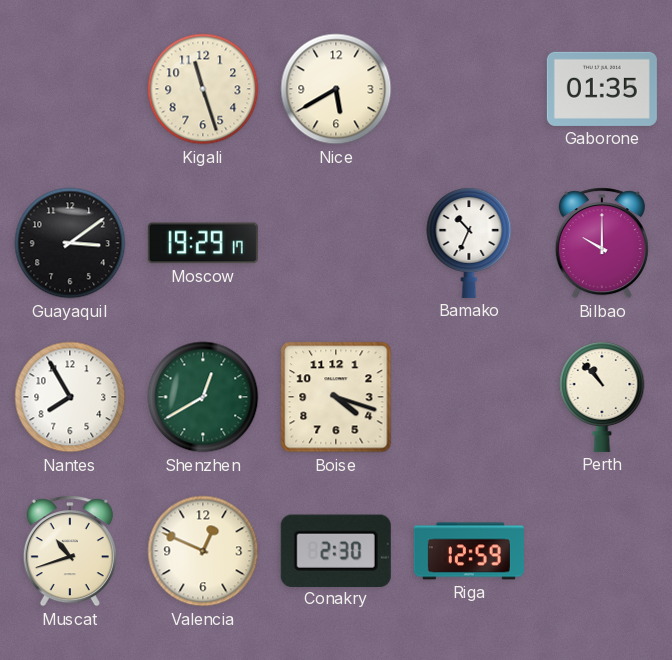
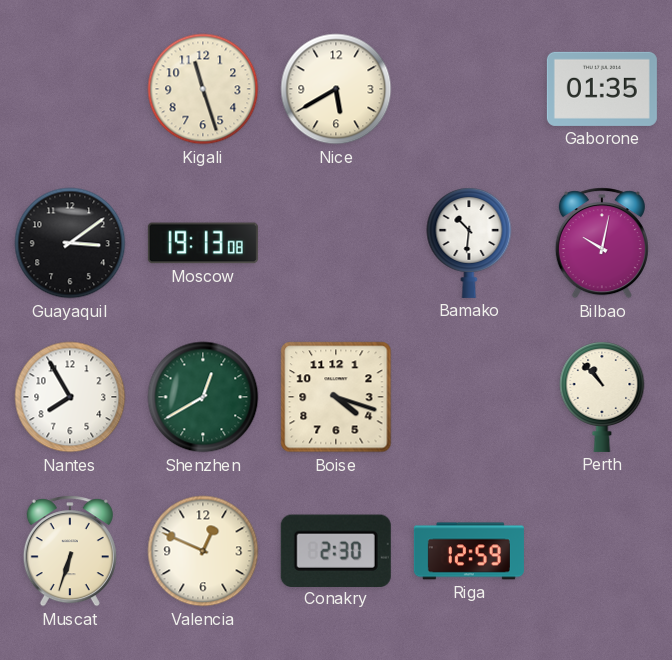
Moscow: 19:29 -> 19:13 (203, 243)
Bamako: 10:34 -> 10:31 (469, 243)
Bilbao: 10:00 -> 10:02 (602, 243)
Muscat: 10:42 -> 6:33 (70, 551)
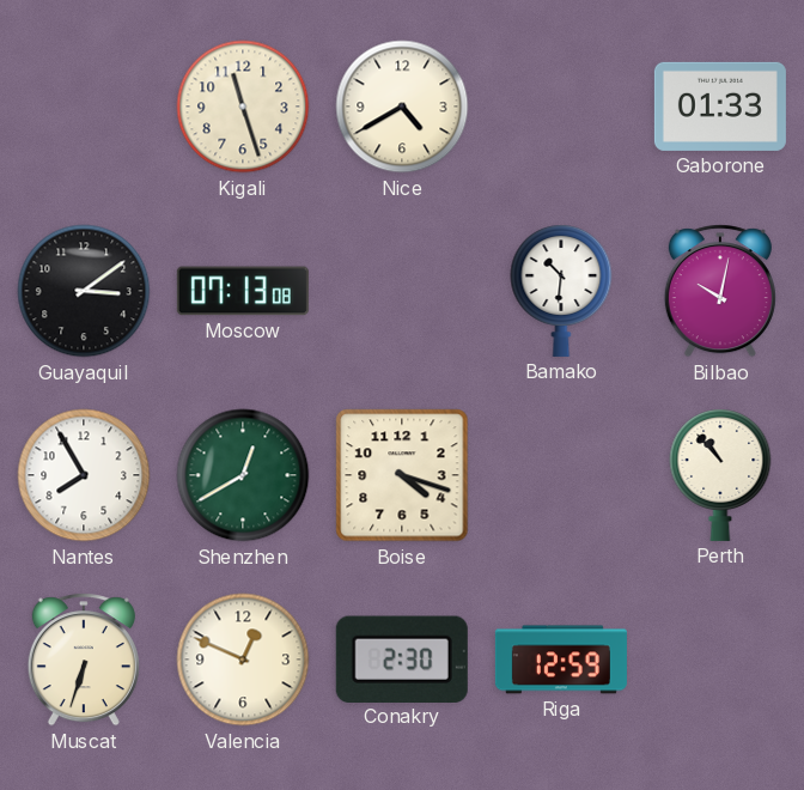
Nice: 5:40 -> 4:40 (402, 107)
Gaborone: 01:35 -> 01:33 (720, 107)
Moscow: 19:13 -> 07:13 (243, 291)
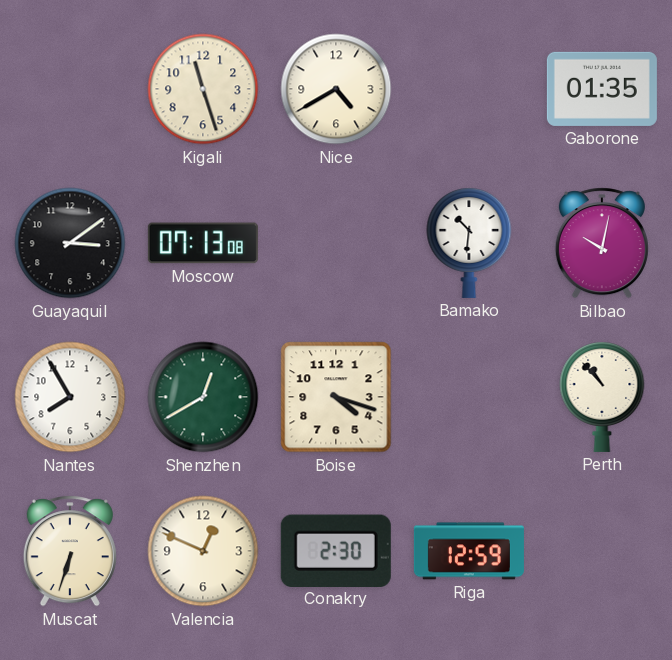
Gaborone: 01:33 -> 01:35 (602, 89)
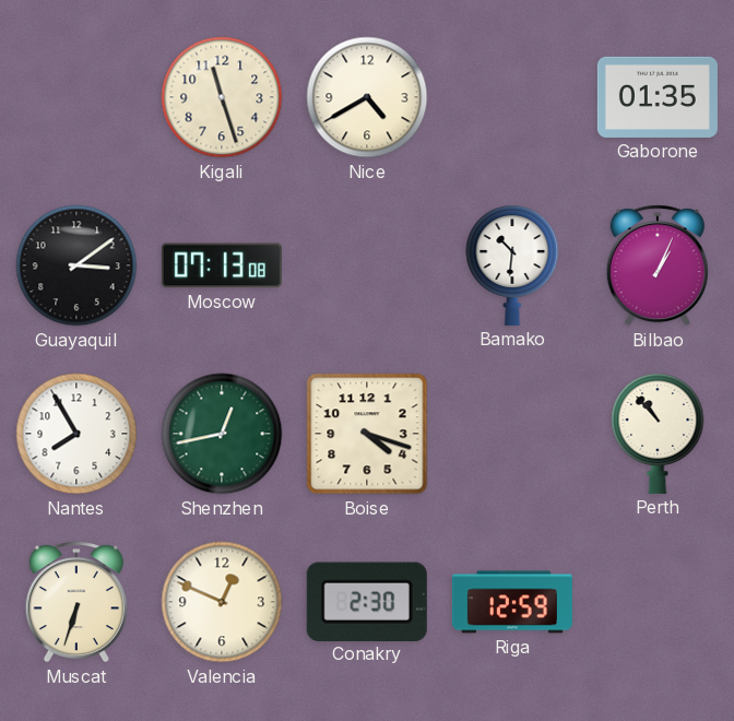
Bilbao: 10:02 -> 1:04 (658, 265)
Shenzhen: 12:40 -> 12:43 (222, 434)
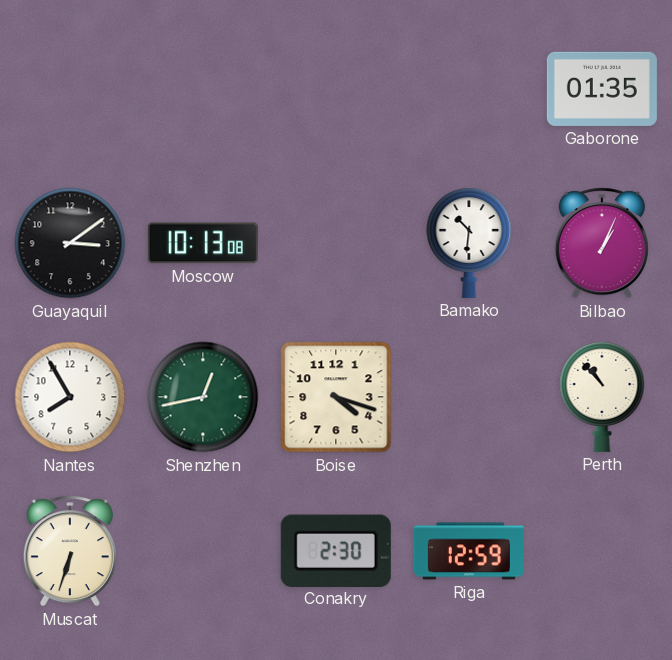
Kigali: 11:27 -> none (222, 97)
Nice: 4:40 -> none (367, 97)
Moscow: 07:13 -> 10:13 (203, 243)
Valencia: 12:49 -> none (222, 602)
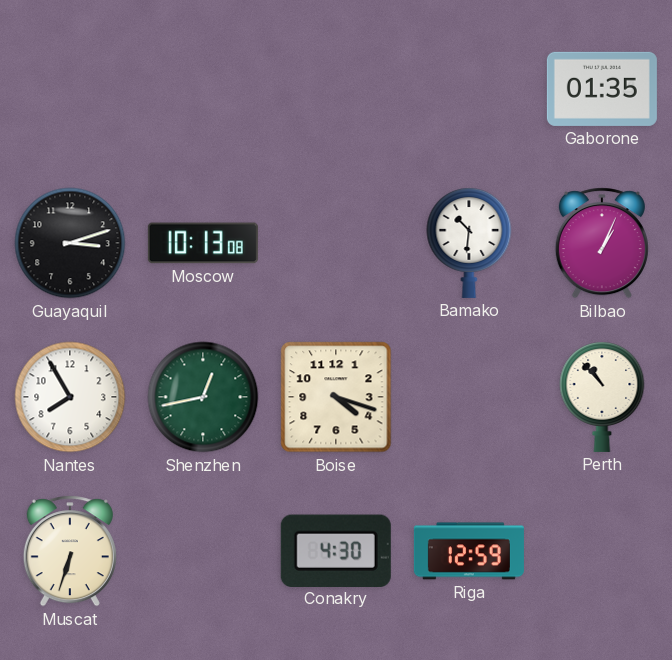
Guayaquil: 3:09 -> 3:12 (70, 243)
Conakry: 2:30 -> 4:30 (336, 550)
